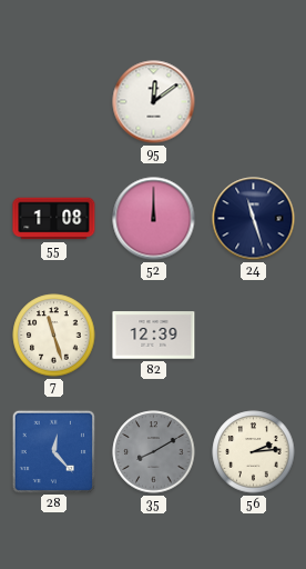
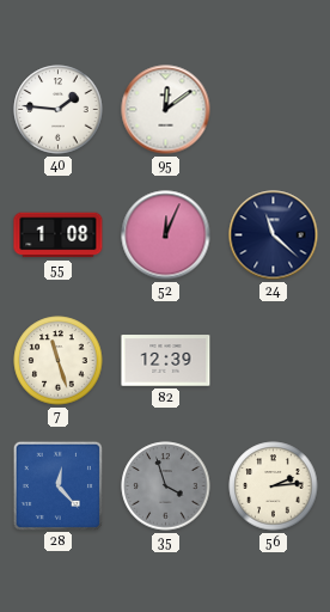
40: none -> 1:46 (59, 110)
52: 12:00 -> 12:04 (166, 235)
24: 11:27 -> 11:22 (274, 235)
35: 8:10 -> 3:57 (166, 486)
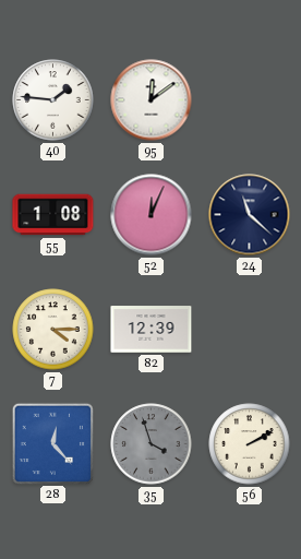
7: 11:27 -> 4:15 (53, 330)
56: 2:14 -> 2:10 (250, 444)
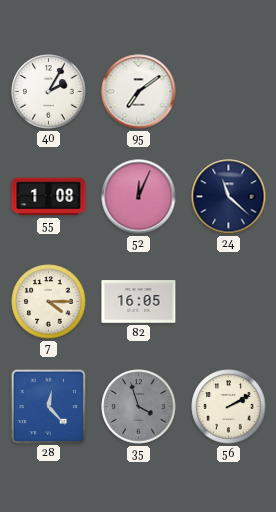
40: 1:46 -> 2:05 (49, 92)
95: 12:09 -> 7:09 (139, 92)
82: 12:39 -> 16:05 (139, 302)
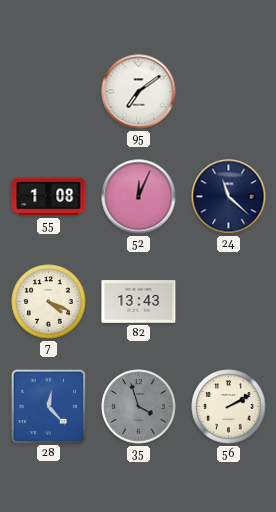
40: 2:05 -> none (49, 92)
7: 4:15 -> 4:19 (49, 302)
82: 16:05 -> 13:43 (139, 302)
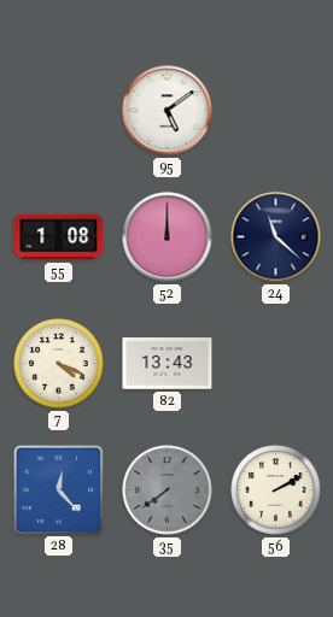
95: 7:09 -> 5:09 (168, 111)
52: 12:04 -> 12:00 (168, 237)
35: 3:57 -> 7:39 (168, 490)
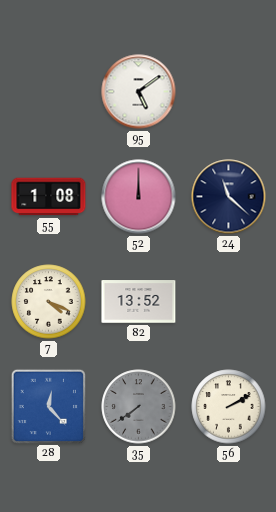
82: 13:43 -> 13:52 (139, 302)
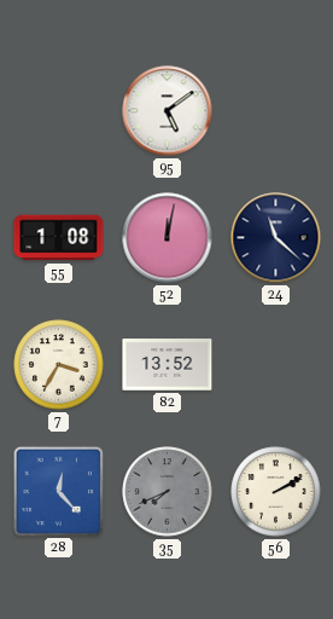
52: 12:00 -> 12:02 (168, 238)
7: 4:19 -> 3:35 (59, 365)
35: 7:39 -> 7:41 (168, 492)
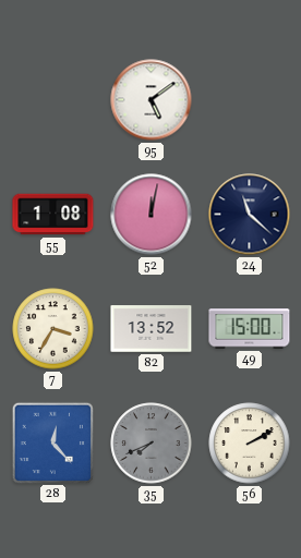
49: none -> 15:00 (250, 329)
